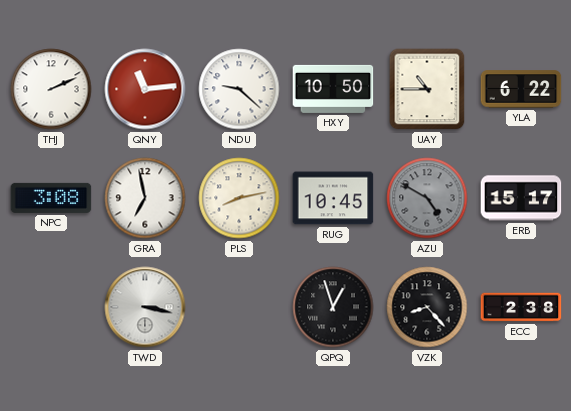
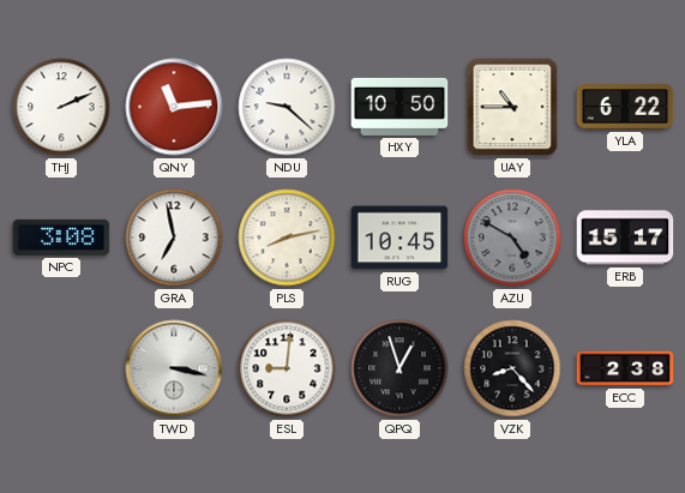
ESL: none -> 9:01 (287, 368)
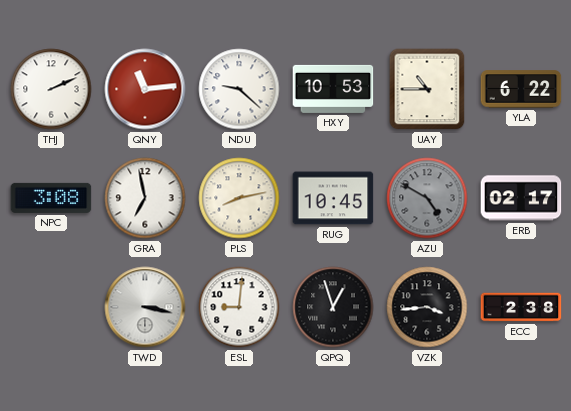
HXY: 10:50 -> 10:53 (333, 89)
ERB: 15:17 -> 02:17 (521, 198)
VZK: 8:23 -> 3:44 (427, 307)
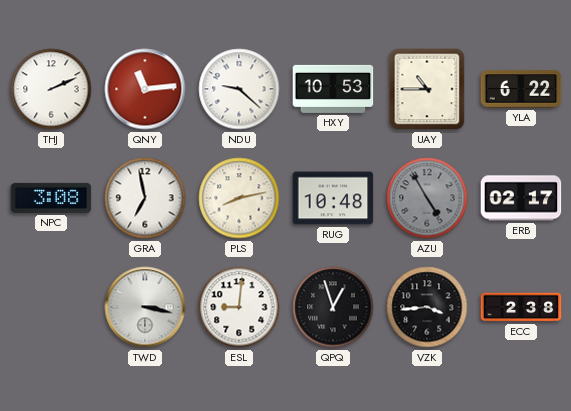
RUG: 10:45 -> 10:48 (333, 198)
AZU: 4:50 -> 4:55 (427, 198)
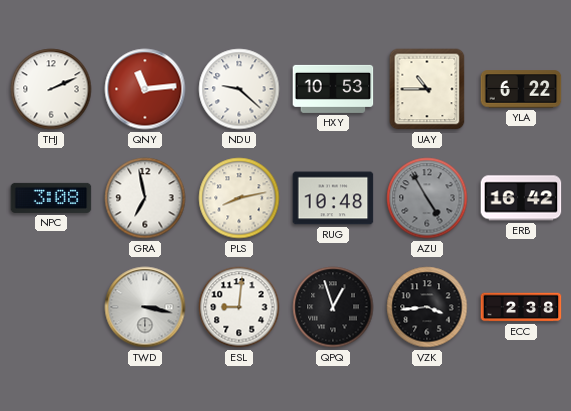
ERB: 02:17 -> 16:42 (521, 198)
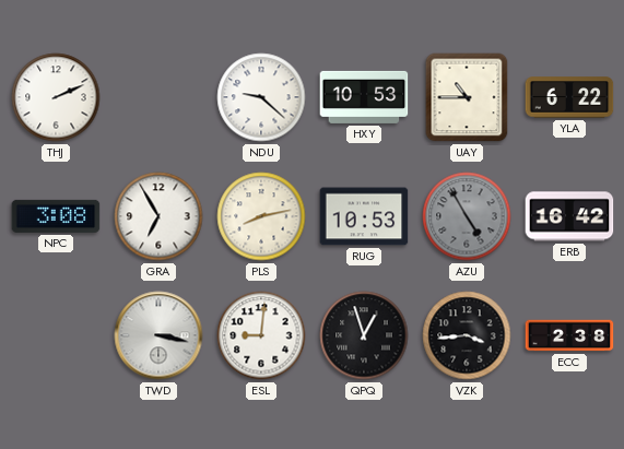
QNY: 11:14 -> none (145, 89)
GRA: 6:58 -> 6:55 (158, 216)
RUG: 10:48 -> 10:53 (364, 216)
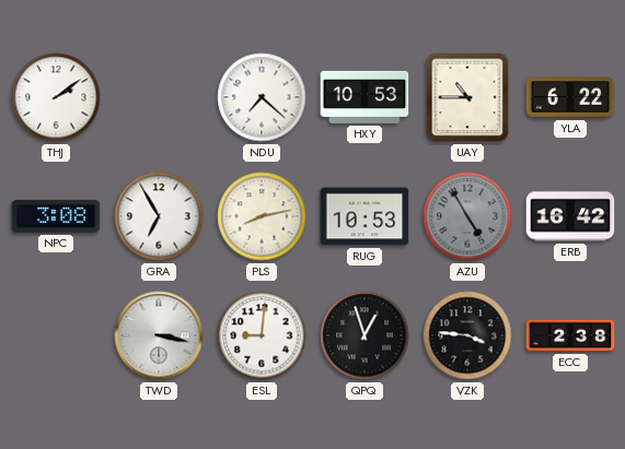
THJ: 2:11 -> 2:09 (56, 97)
NDU: 9:22 -> 7:22 (262, 97)
VZK: 3:44 -> 3:46 (467, 335)
